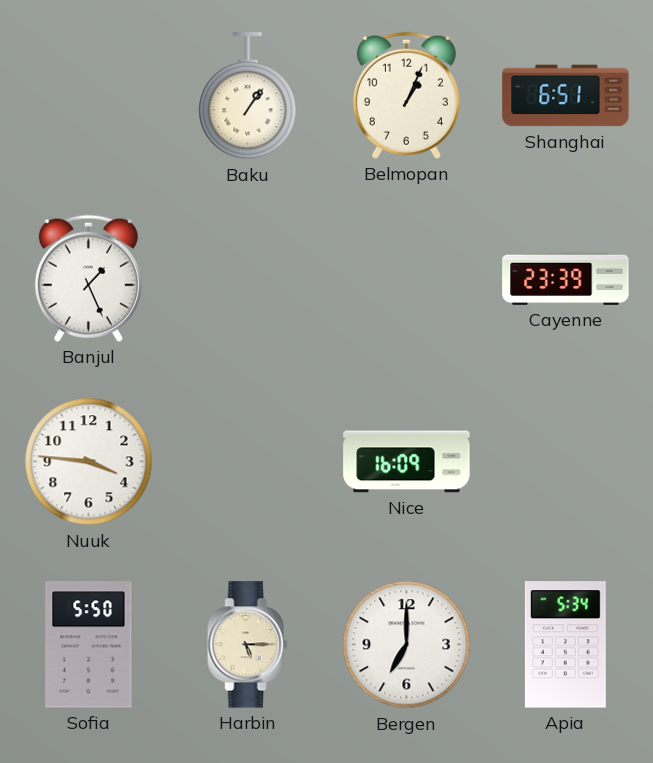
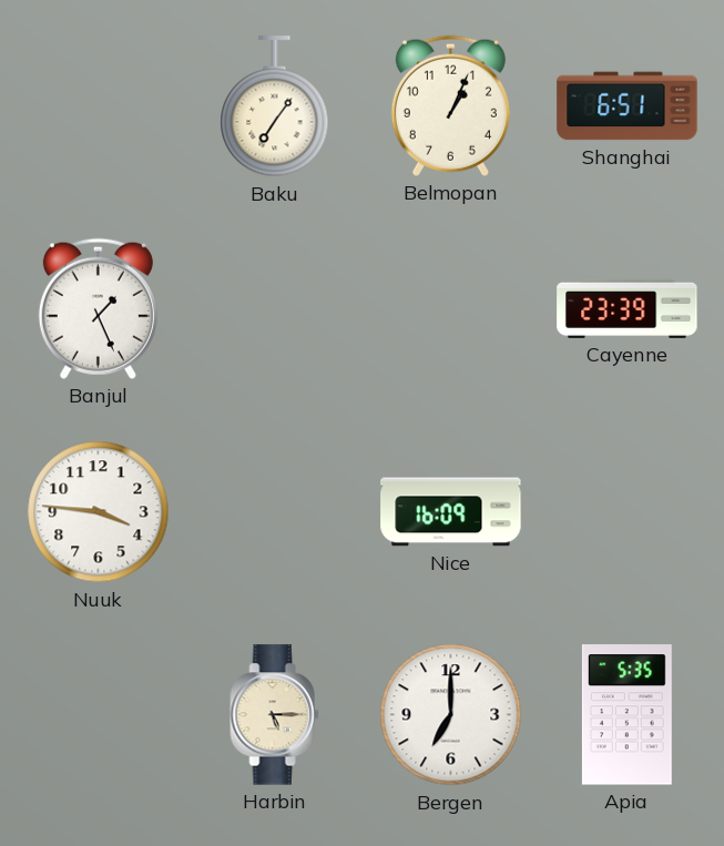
Baku: 1:06 -> 7:06 (275, 106)
Sofia: 5:50 -> none (89, 645)
Apia: 5:34 -> 5:35 (626, 715)
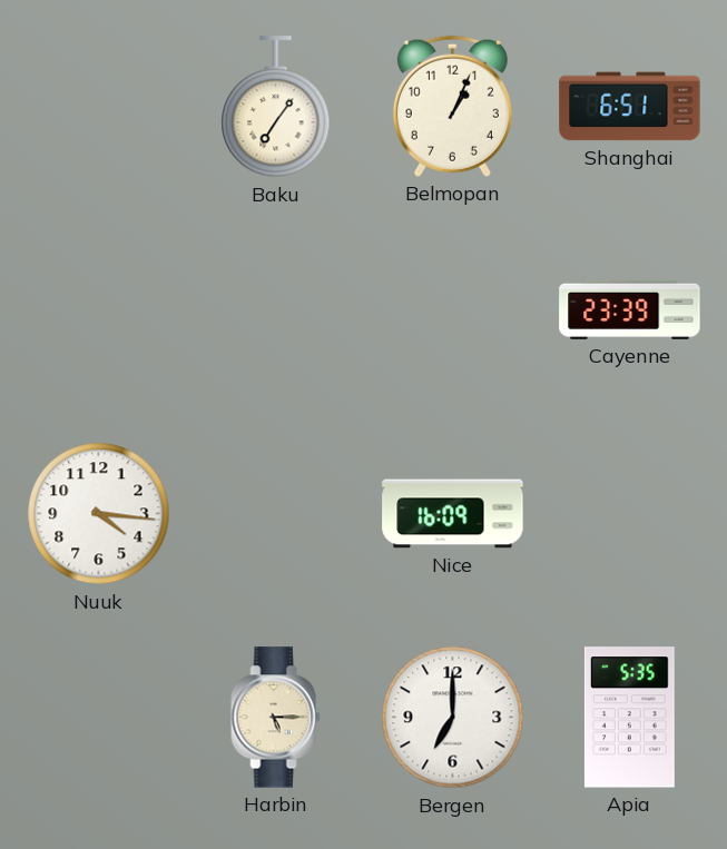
Banjul: 1:26 -> none (98, 308)
Nuuk: 3:46 -> 4:16 (99, 514)
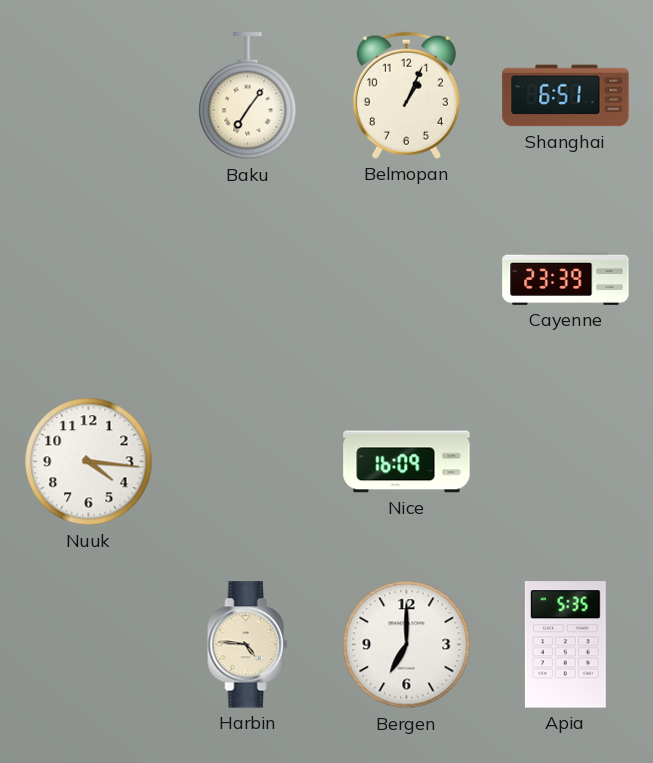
Harbin: 5:15 -> 4:46 (248, 645)
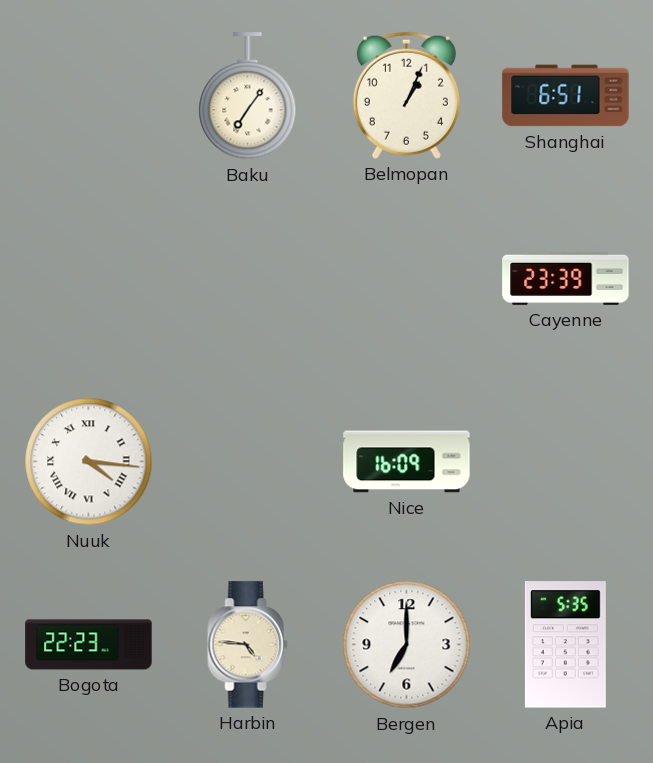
Nuuk numerals: Arabic -> Roman (89, 462)
Bogota: none -> 22:23 (89, 645)
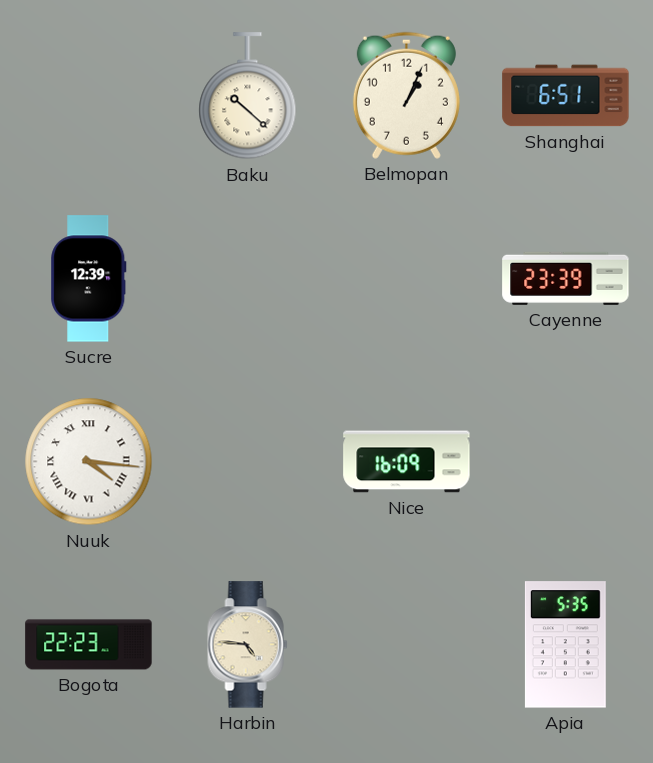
Baku: 7:06 -> 10:22 (248, 96)
Sucre: none -> 12:39 (89, 279)
Bergen: 7:00 -> none (407, 645)
